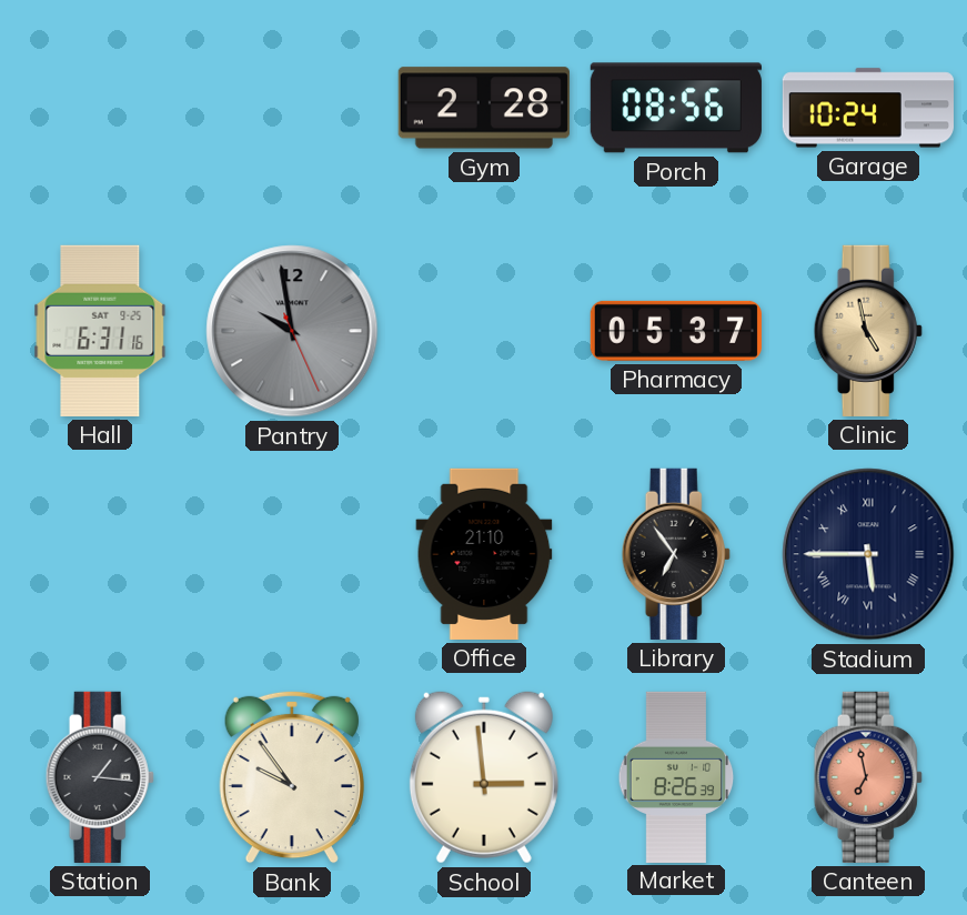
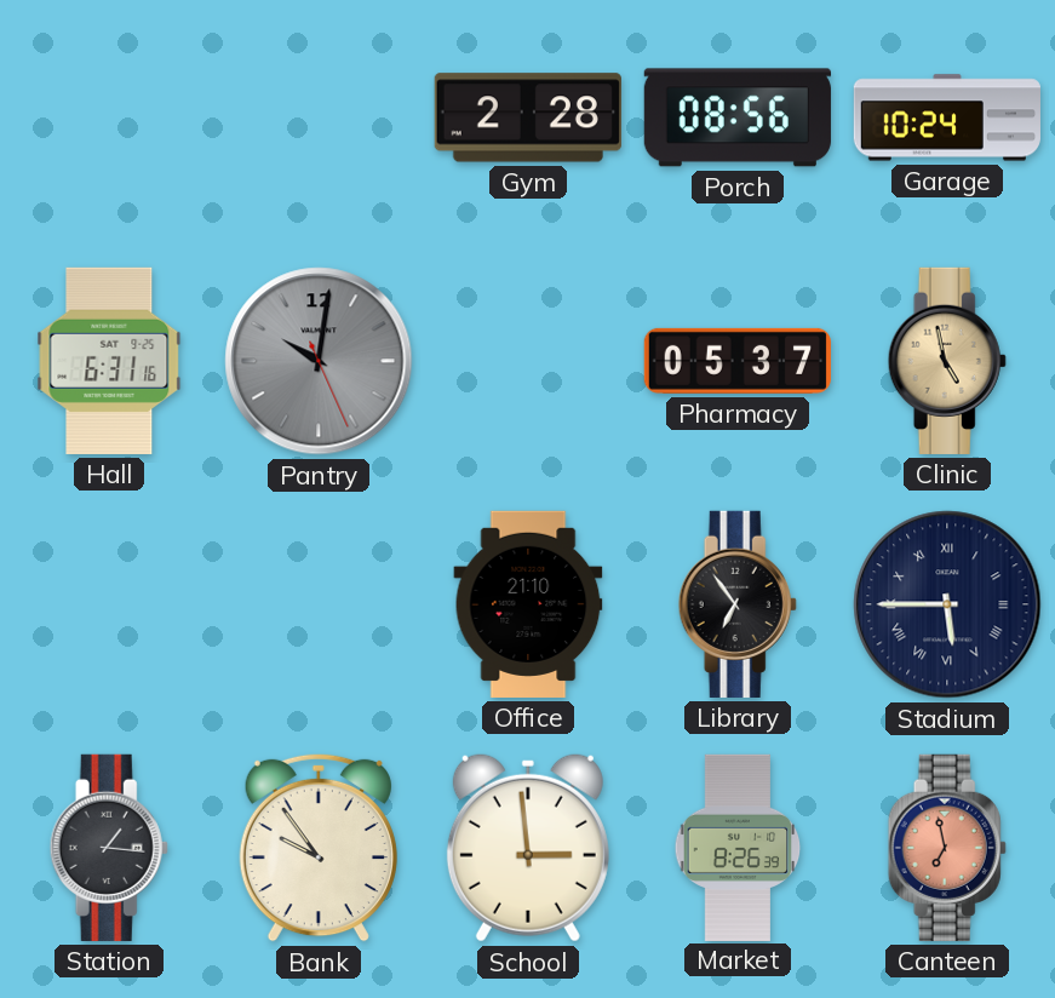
Pantry: 9:58 -> 10:01 (319, 361)
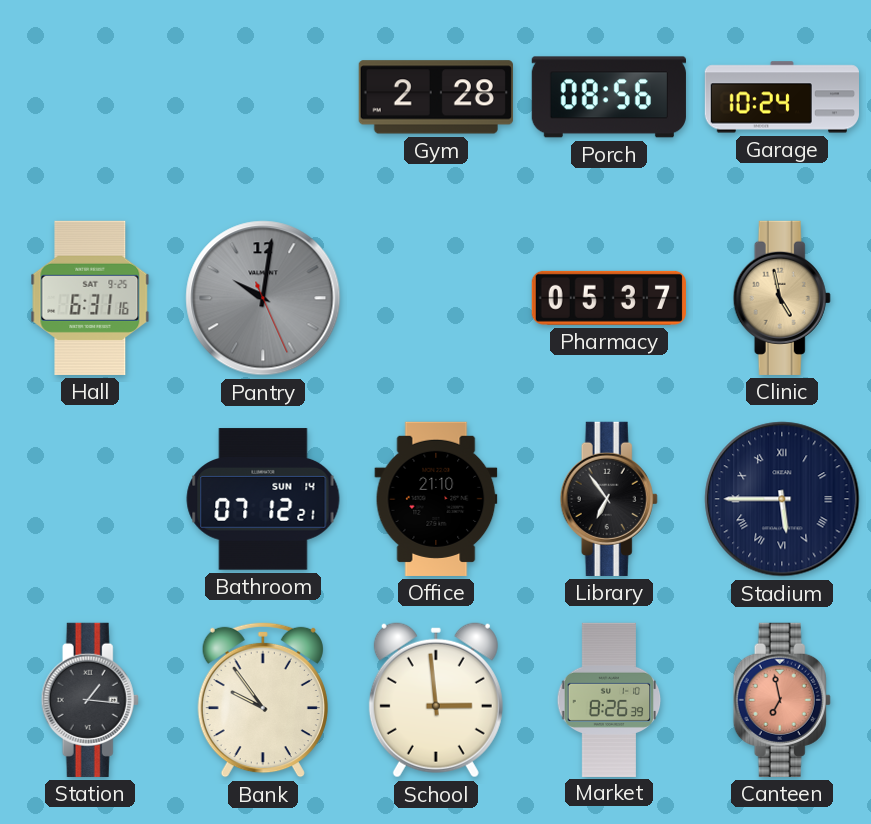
Bathroom: none -> 07:12 (263, 499)
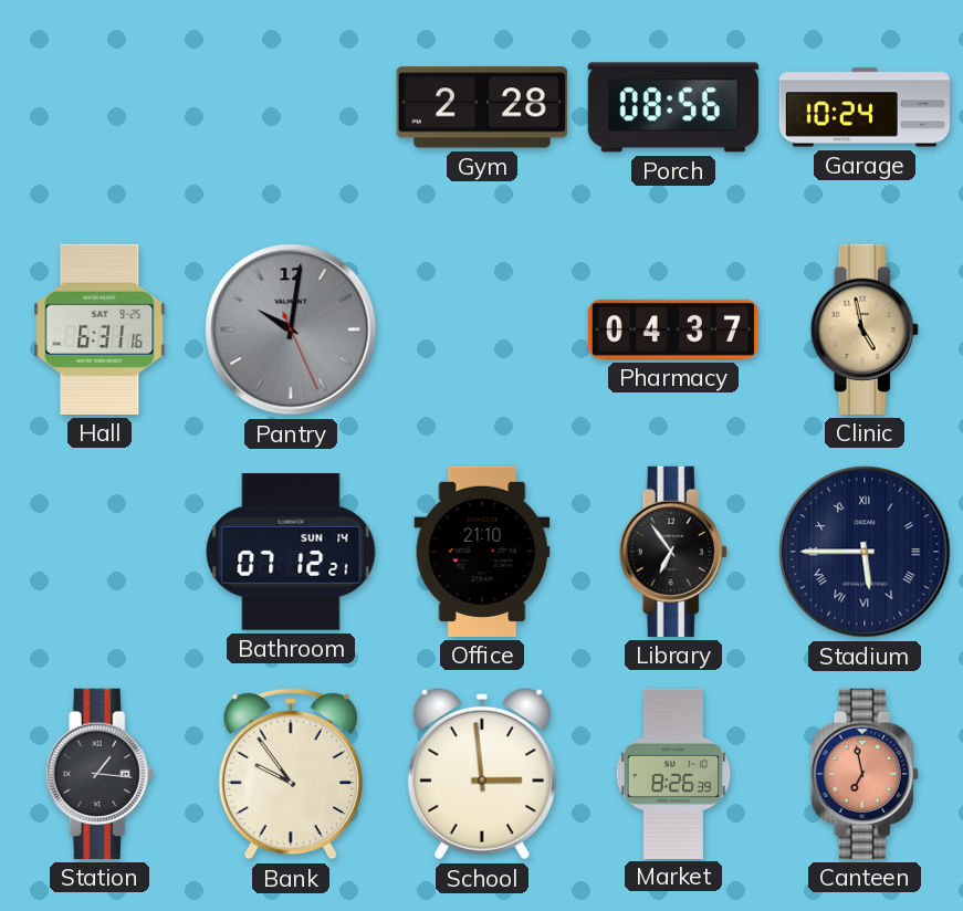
Pharmacy: 05:37 -> 04:37 (673, 329)
